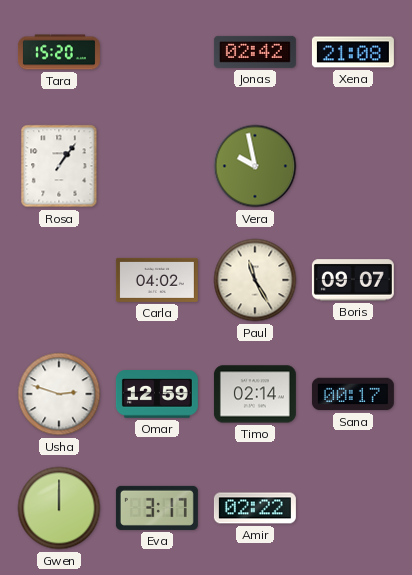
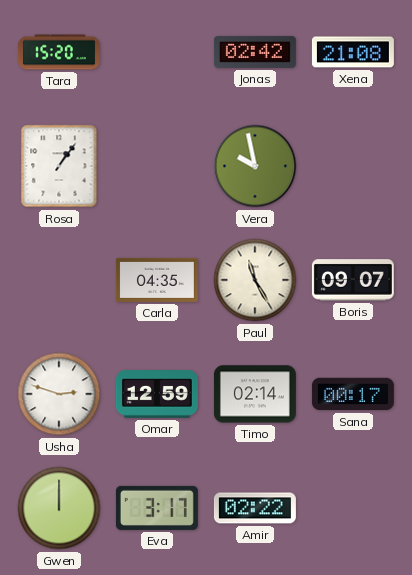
Carla: 04:02 -> 04:35 (157, 280)
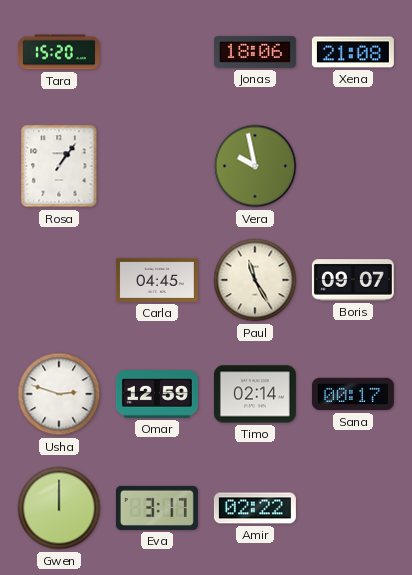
Jonas: 02:42 -> 18:06 (255, 52)
Carla: 04:35 -> 04:45 (157, 280)
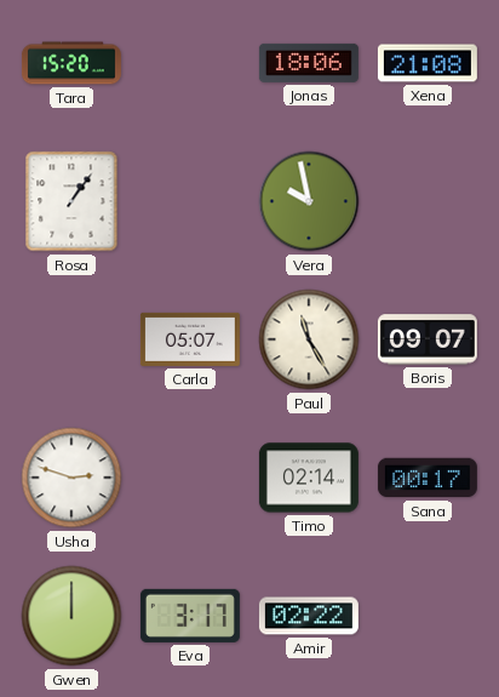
Carla: 04:45 -> 05:07 (190, 339)
Omar: 12:59 -> none (157, 395)
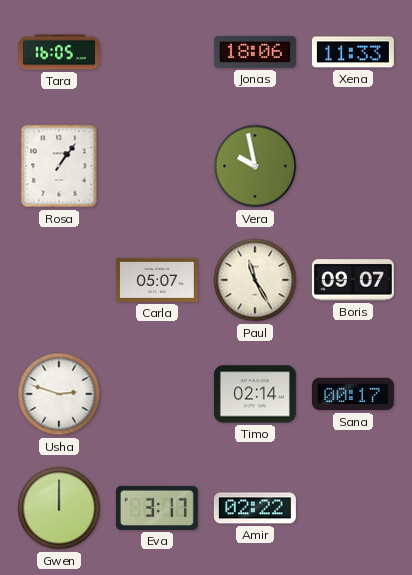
Tara: 15:20 -> 16:05 (59, 52)
Xena: 21:08 -> 11:33 (353, 52)
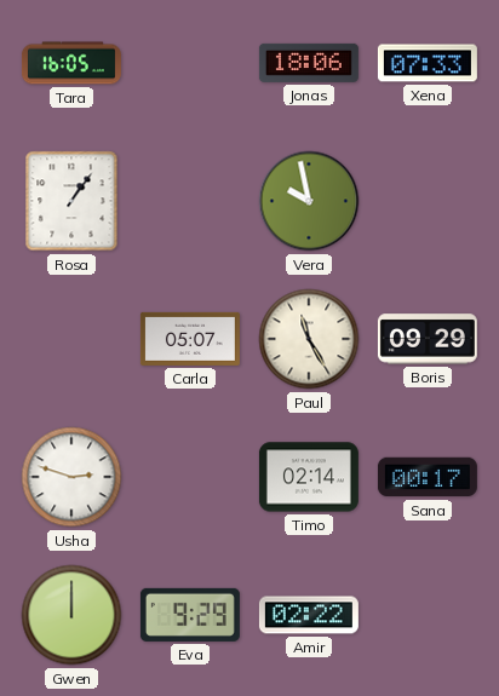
Xena: 11:33 -> 07:33 (428, 63)
Boris: 09:07 -> 09:29 (428, 339)
Eva: 3:17 -> 9:29 (190, 615)
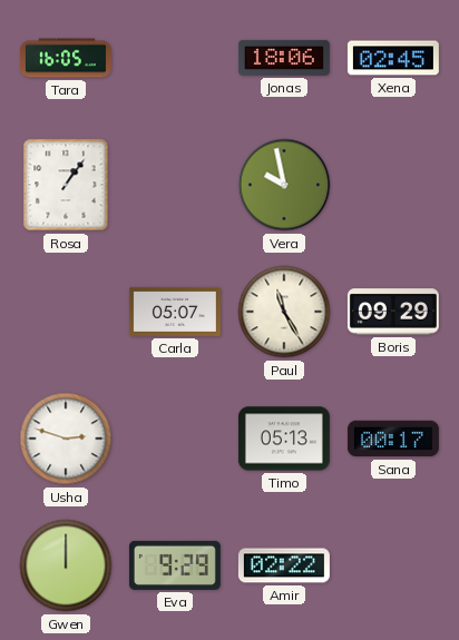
Xena: 07:33 -> 02:45 (393, 58)
Timo: 02:14 -> 05:13 (284, 439)
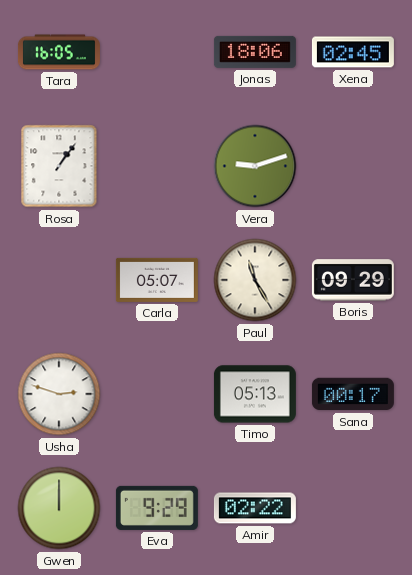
Vera: 9:58 -> 9:12 (255, 166)
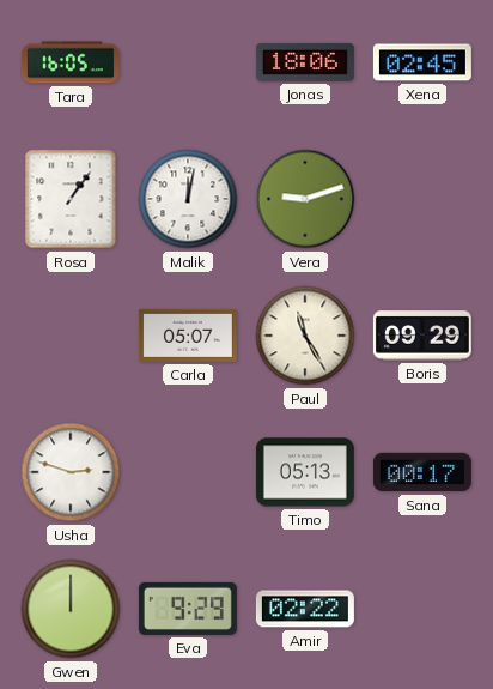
Malik: none -> 12:02 (188, 199)
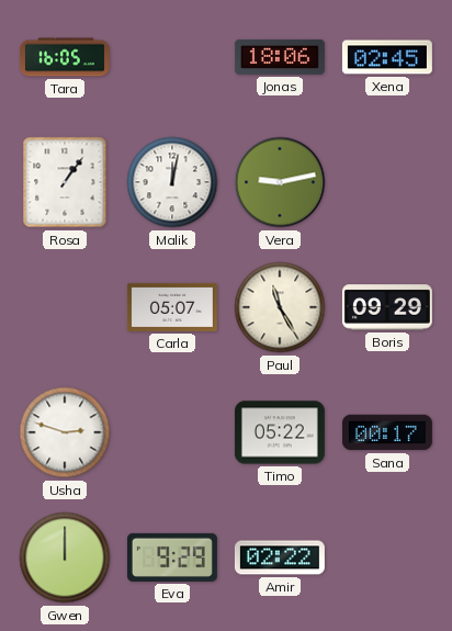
Vera: 9:12 -> 9:13 (280, 182)
Timo: 05:13 -> 05:22 (280, 432)
